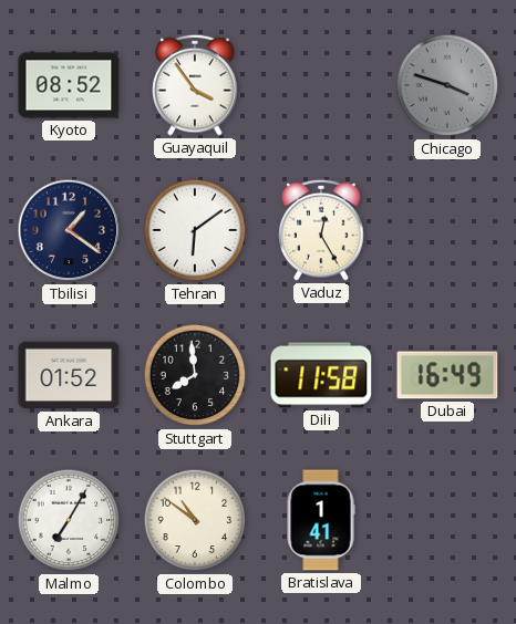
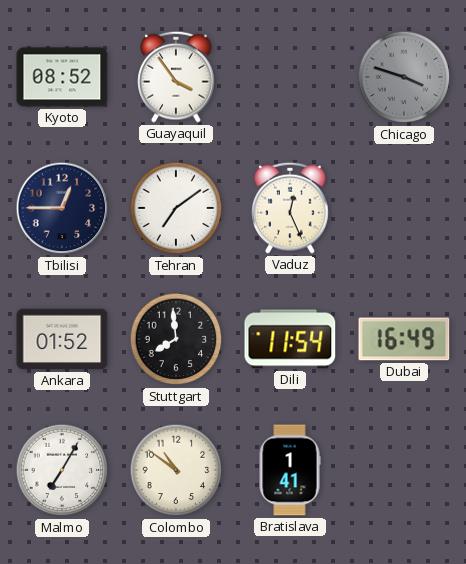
Tbilisi: 1:21 -> 12:45 (62, 208)
Tehran: 6:09 -> 7:09 (176, 208)
Vaduz: 12:25 -> 12:26 (290, 208)
Dili: 11:58 -> 11:54 (290, 339)
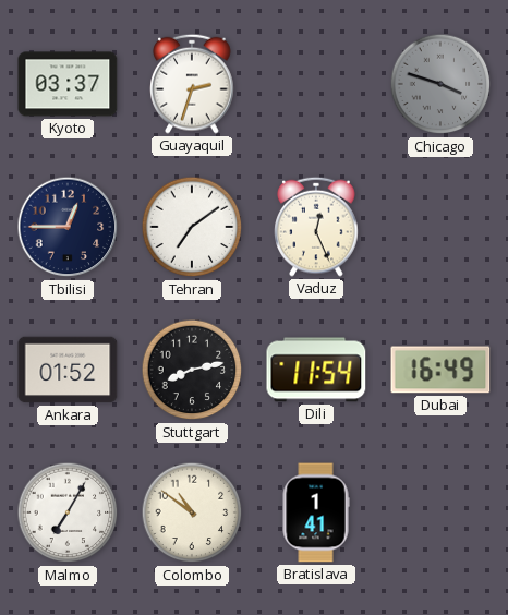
Kyoto: 08:52 -> 03:37 (68, 84)
Guayaquil: 3:54 -> 2:33 (192, 84)
Stuttgart: 7:59 -> 8:13 (192, 370)
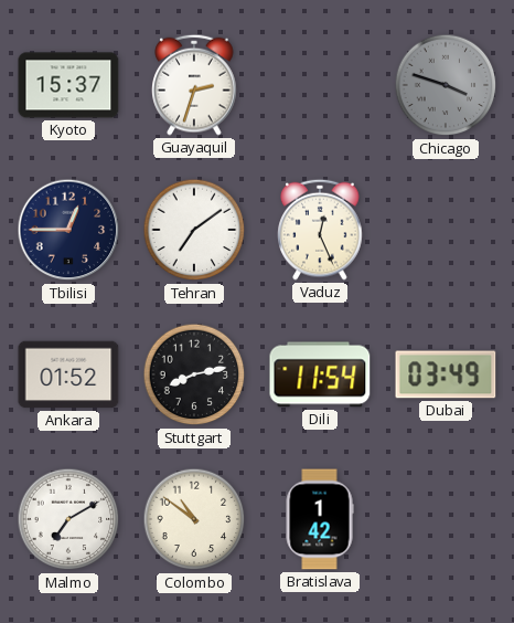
Kyoto: 03:37 -> 15:37 (68, 85)
Dubai: 16:49 -> 03:49 (446, 374)
Malmo: 7:05 -> 7:10 (68, 519)
Bratislava: 1:41 -> 1:42 (320, 519)
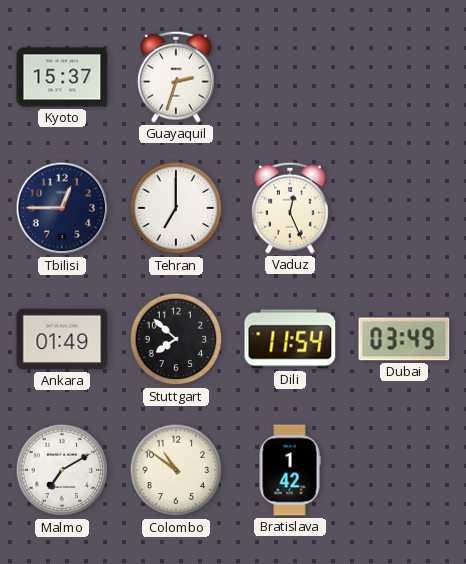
Chicago: 3:48 -> none (446, 85)
Tehran: 7:09 -> 7:00 (176, 208)
Ankara: 01:52 -> 01:49 (62, 339)
Stuttgart: 8:13 -> 7:52 (176, 339)
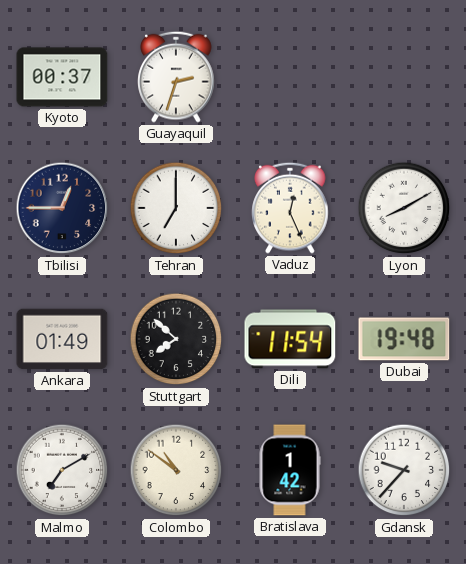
Kyoto: 15:37 -> 00:37 (62, 77)
Lyon: none -> 8:10 (404, 208)
Dubai: 03:49 -> 19:48 (404, 339)
Gdansk: none -> 9:37 (404, 470)
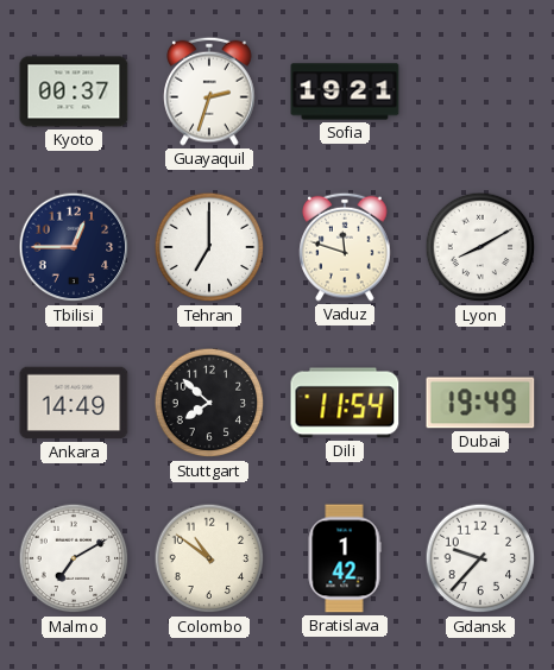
Sofia: none -> 19:21 (345, 91)
Vaduz: 12:26 -> 11:48 (345, 247)
Ankara: 01:49 -> 14:49 (74, 403)
Dubai: 19:48 -> 19:49 (480, 403)
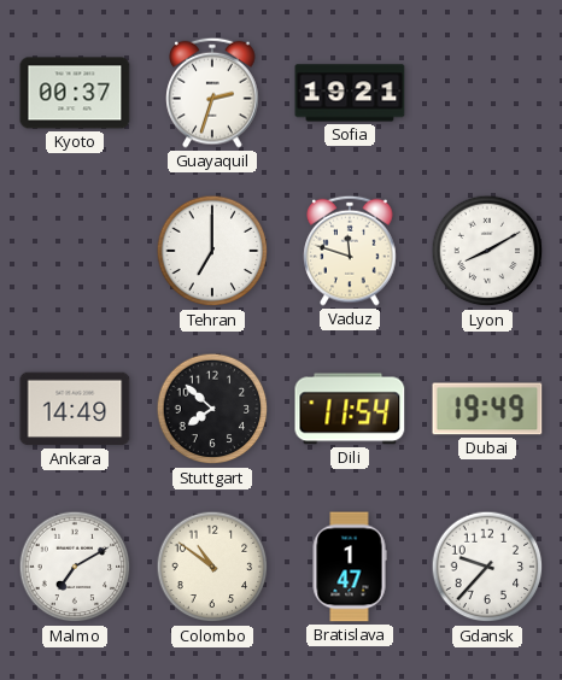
Tbilisi: 12:45 -> none (74, 247)
Bratislava: 1:42 -> 1:47 (350, 567)
